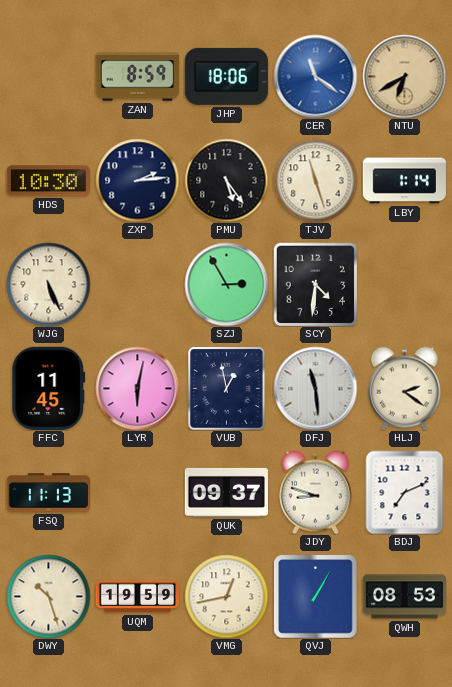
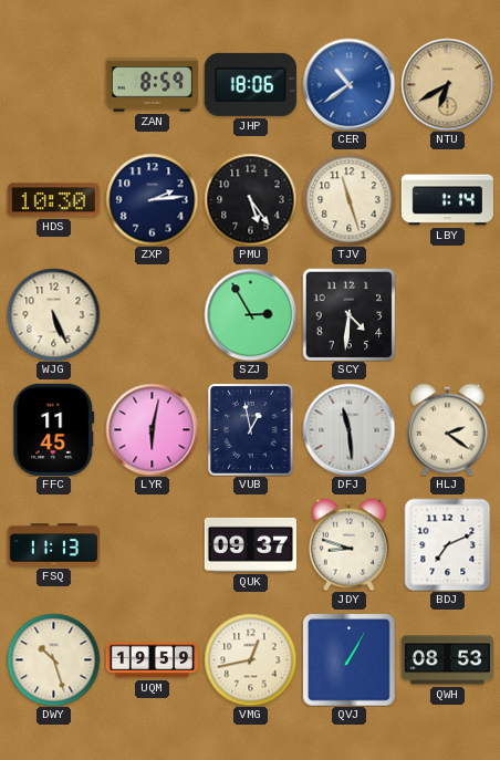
CER: 11:21 -> 10:39 (348, 84)
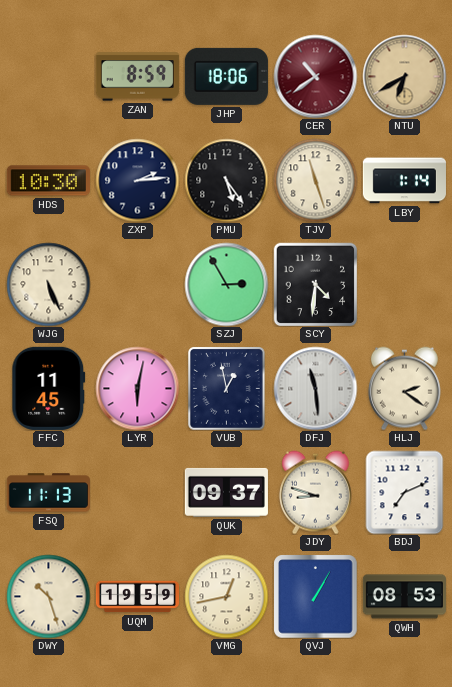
CER dial: blue -> burgundy (315, 76)
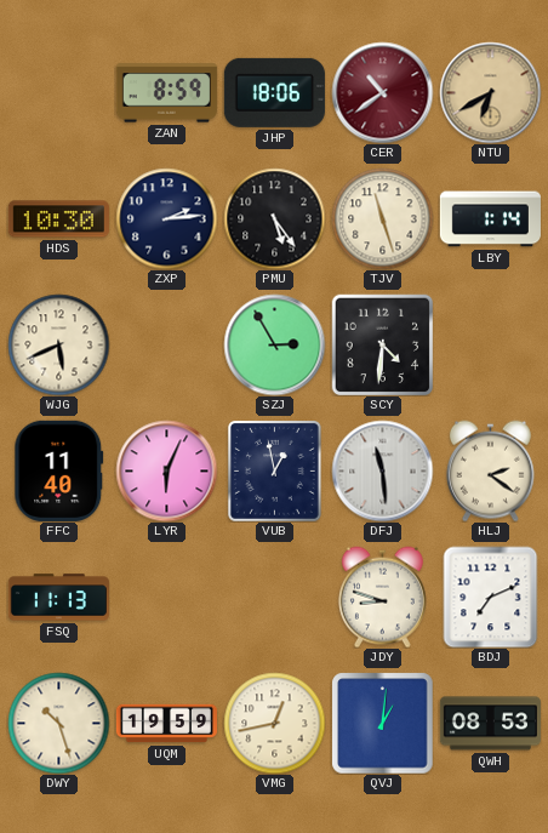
WJG: 5:26 -> 5:41 (58, 344)
FFC: 11:45 -> 11:40 (59, 470)
LYR: 6:02 -> 6:04 (166, 470)
QUK: 09:37 -> none (226, 492)
QVJ: 1:05 -> 1:01 (382, 723)
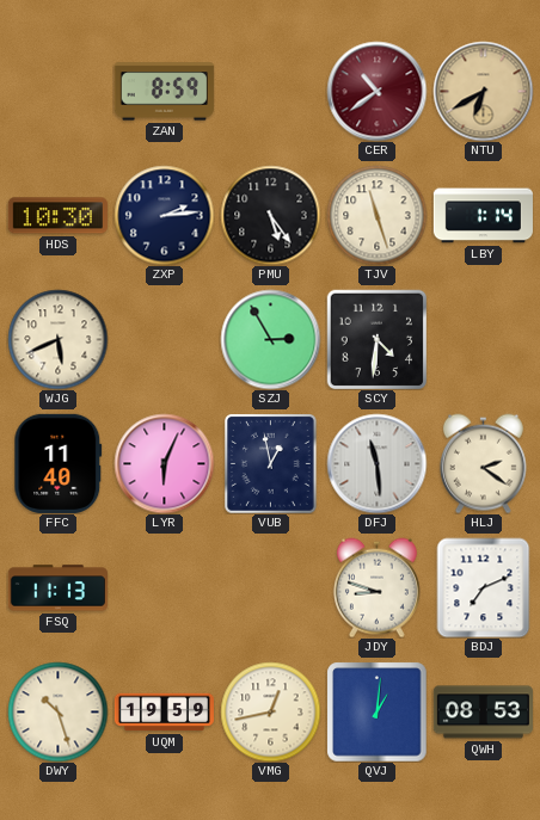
JHP: 18:06 -> none (274, 92)
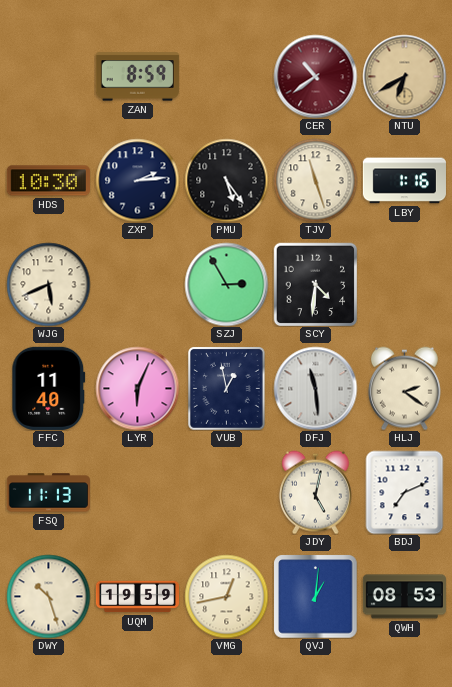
LBY: 1:14 -> 1:16 (404, 181)
JDY: 8:48 -> 5:02 (315, 492)
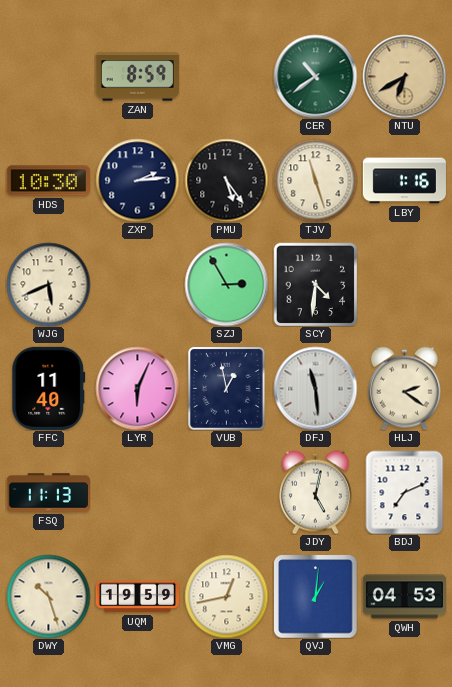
CER dial: burgundy -> green (315, 76)
QWH: 08:53 -> 04:53 (404, 597)
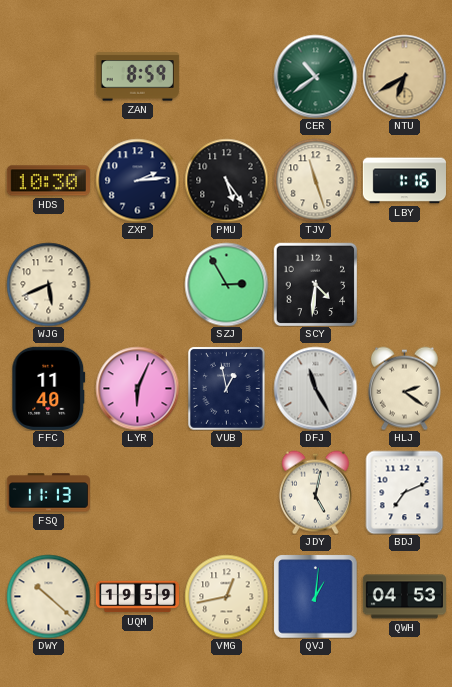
DFJ: 11:29 -> 11:25 (315, 388)
DWY: 10:27 -> 10:22 (48, 596)
